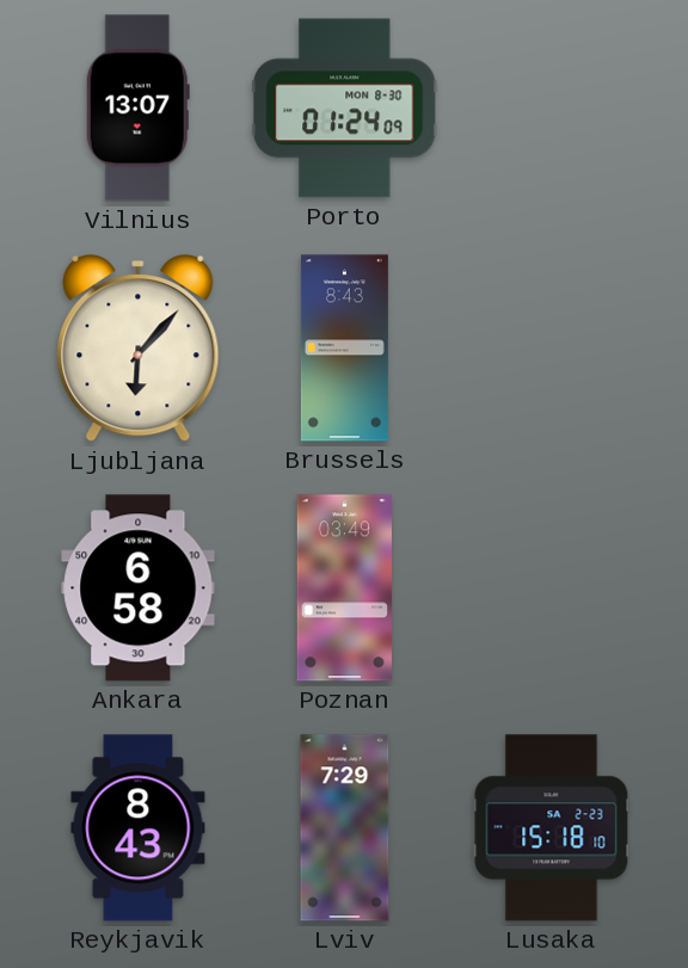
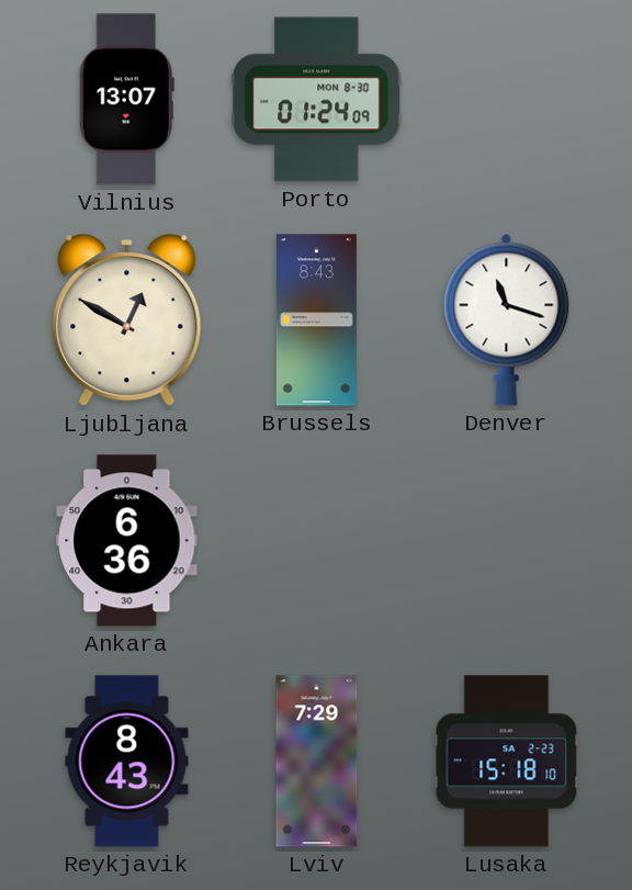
Ljubljana: 6:07 -> 12:50 (127, 322)
Denver: none -> 11:18 (507, 319)
Ankara: 6:58 -> 6:36 (127, 541)
Poznan: 03:49 -> none (344, 588)
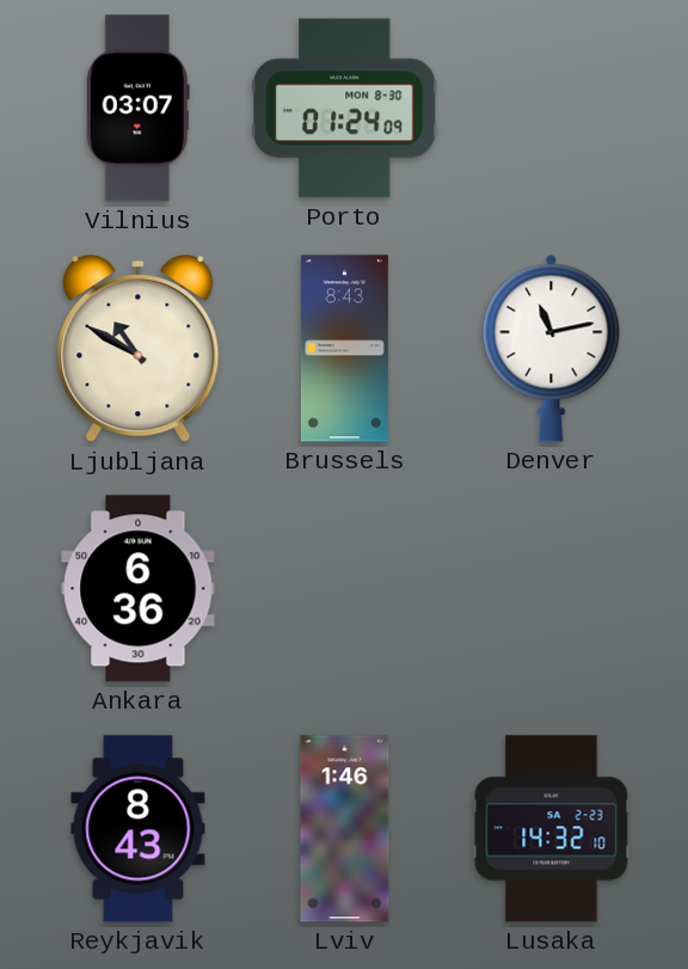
Vilnius: 13:07 -> 03:07 (137, 109)
Ljubljana: 12:50 -> 10:50 (139, 350)
Denver: 11:18 -> 11:13 (552, 348)
Lviv: 7:29 -> 1:46 (345, 829)
Lusaka: 15:18 -> 14:32 (552, 829)
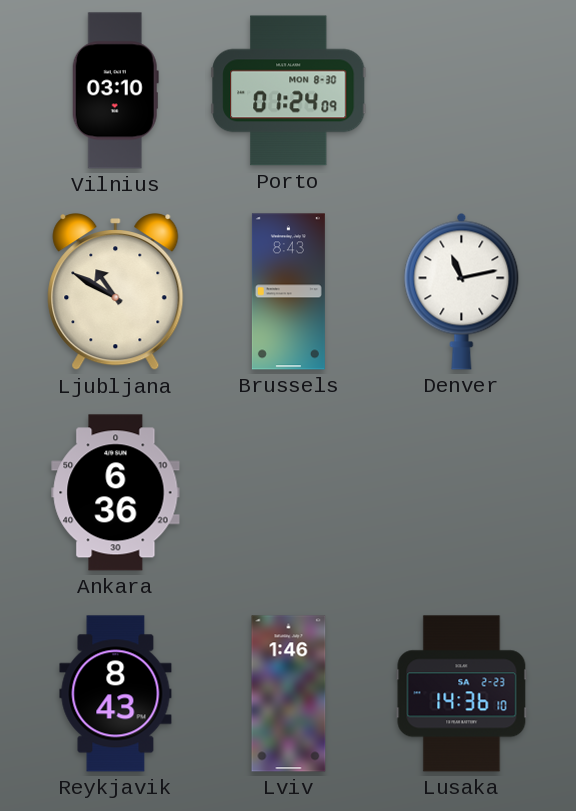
Vilnius: 03:07 -> 03:10 (115, 91)
Lusaka: 14:32 -> 14:36 (462, 694)
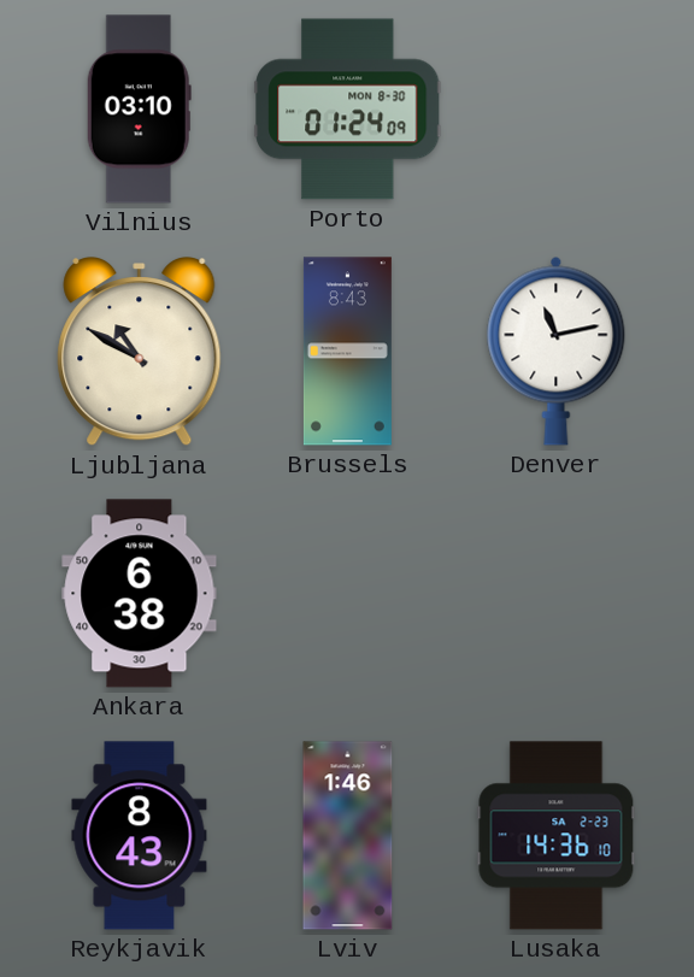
Ankara: 6:36 -> 6:38 (140, 594)
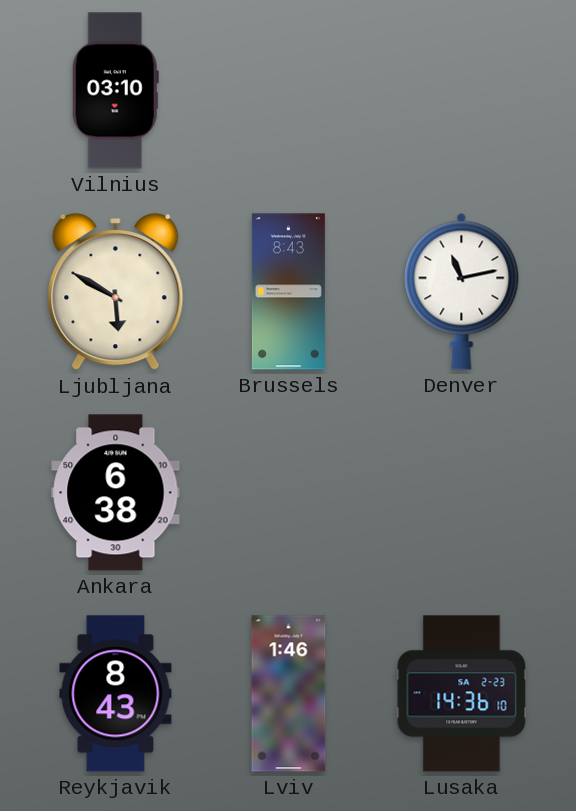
Porto: 01:24 -> none (348, 110)
Ljubljana: 10:50 -> 5:50 (116, 293)
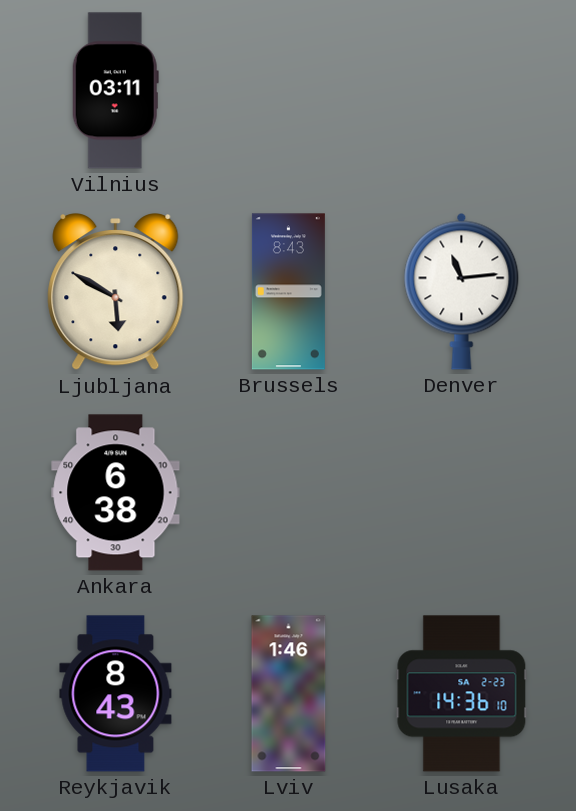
Vilnius: 03:10 -> 03:11 (115, 91)
Denver: 11:13 -> 11:14 (462, 291)
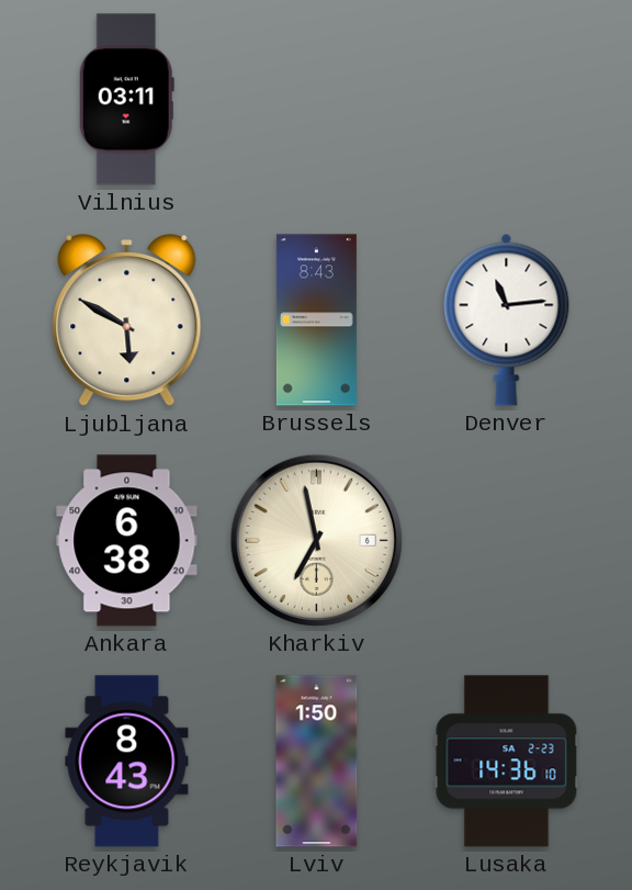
Kharkiv: none -> 6:58 (316, 540)
Lviv: 1:46 -> 1:50 (317, 762)
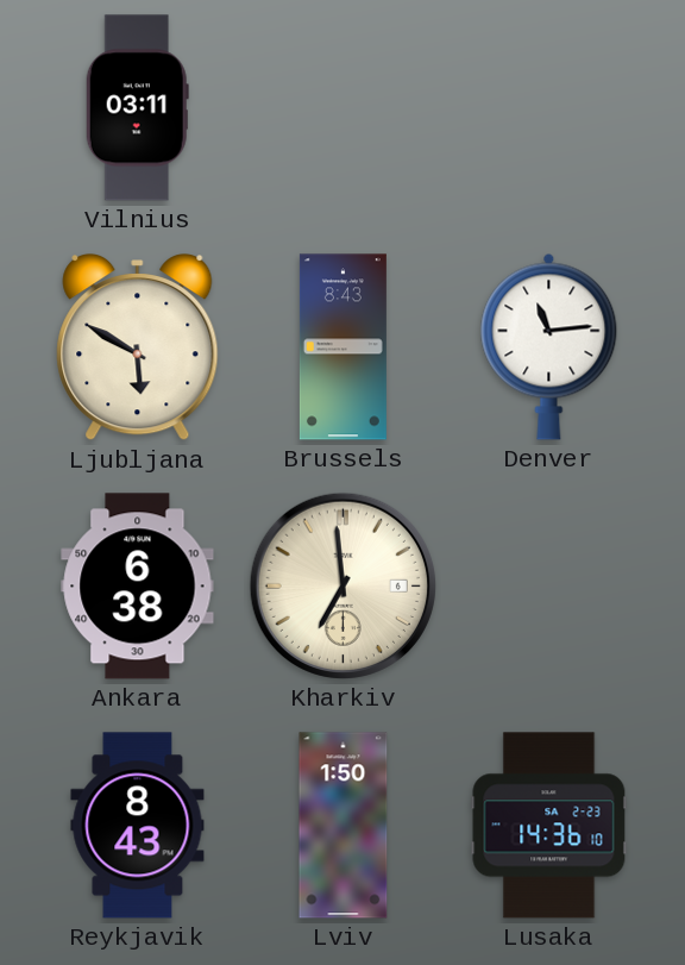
Kharkiv: 6:58 -> 6:59 (342, 585)
